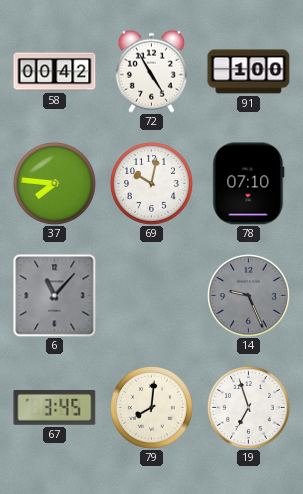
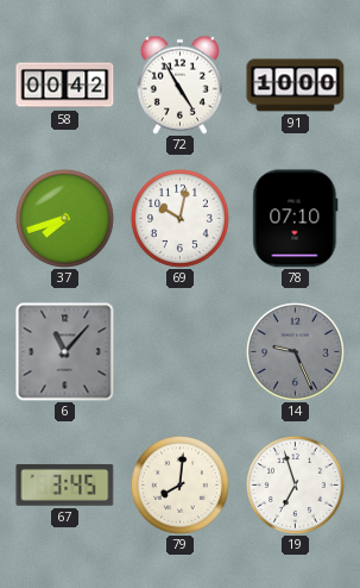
91: 1:00 -> 10:00 (296, 86)
37: 7:46 -> 7:42 (64, 218)
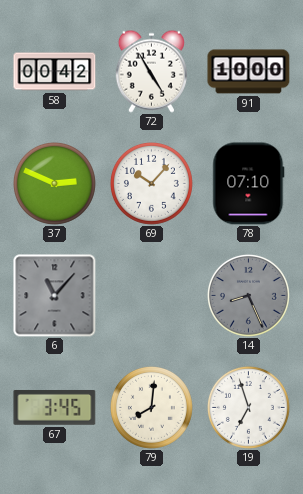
37: 7:42 -> 2:49 (54, 183)
69: 10:02 -> 10:07 (151, 183)
14: 9:26 -> 8:26 (248, 295)
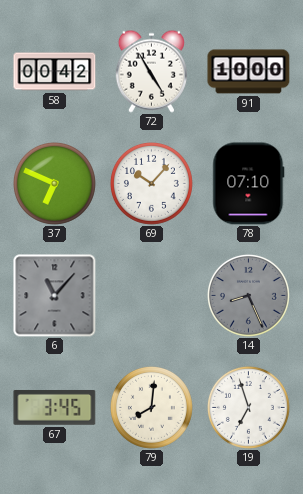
37: 2:49 -> 6:49 (54, 183)
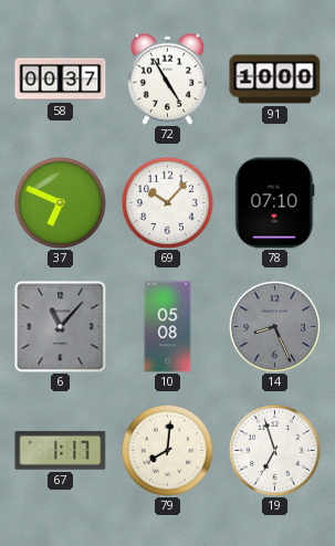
58: 00:42 -> 00:37 (61, 80)
10: none -> 05:08 (168, 327)
67: 3:45 -> 1:17 (61, 450)
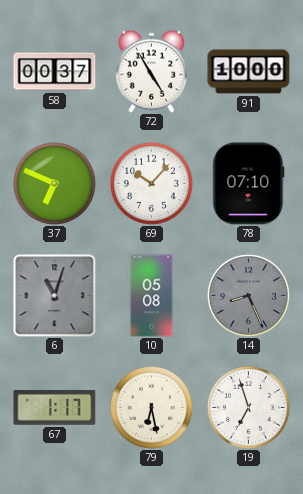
6: 11:07 -> 11:03 (55, 296)
79: 8:01 -> 6:28 (151, 407)
